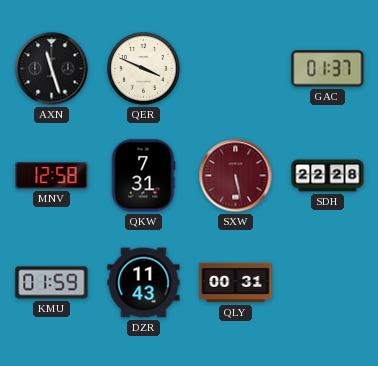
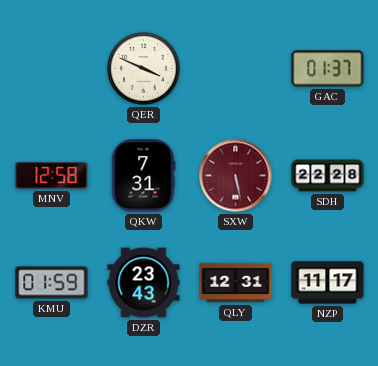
AXN: 11:27 -> none (52, 69)
DZR: 11:43 -> 23:43 (144, 283)
QLY: 00:31 -> 12:31 (236, 283)
NZP: none -> 11:17 (328, 283)
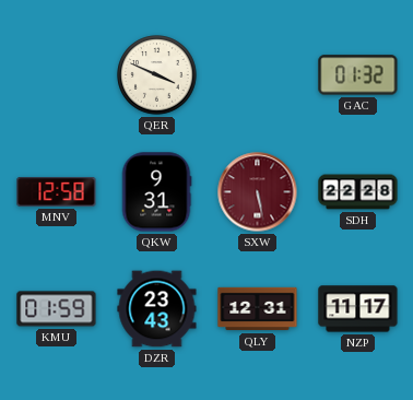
GAC: 01:37 -> 01:32 (358, 75)
QKW: 7:31 -> 9:31 (156, 192)
